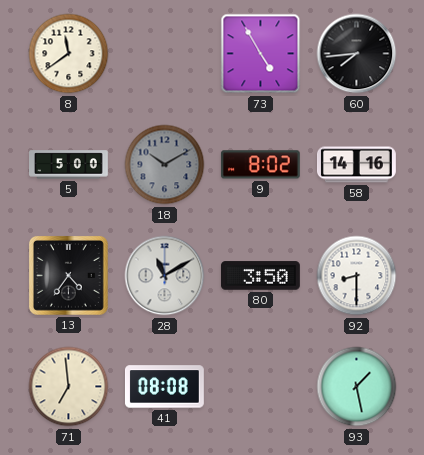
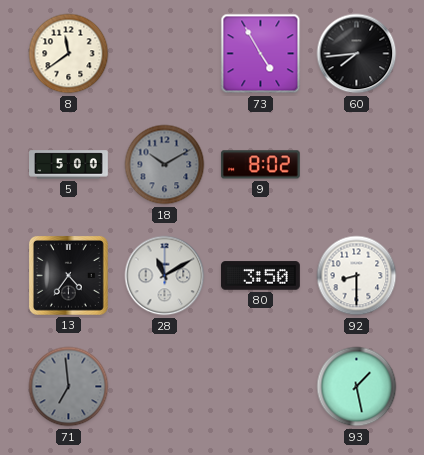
58: 14:16 -> none (357, 165)
71 dial: cream -> grey (69, 387)
41: 08:08 -> none (164, 387)
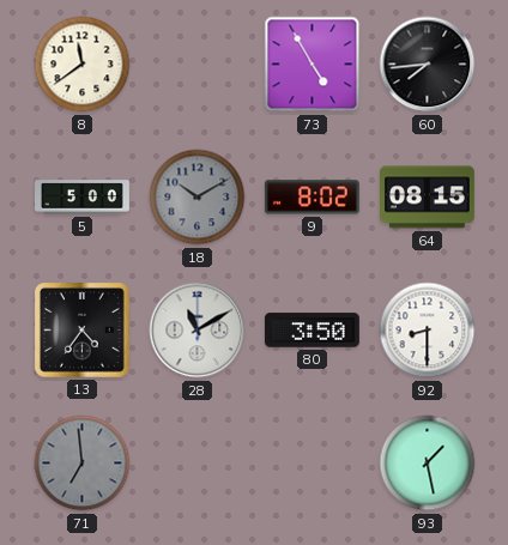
64: none -> 08:15 (428, 198)
